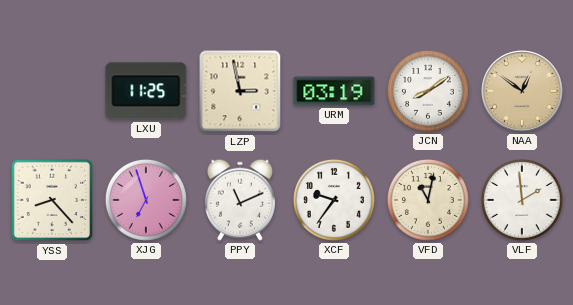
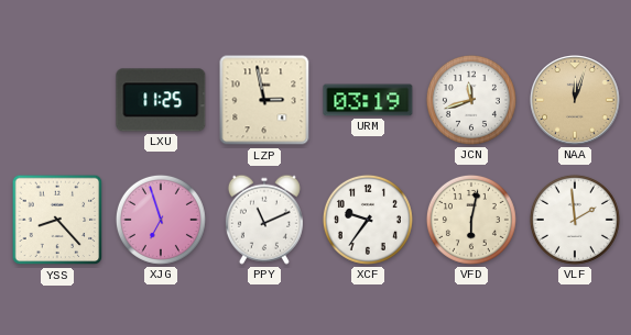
JCN: 8:09 -> 11:42 (471, 100)
NAA: 12:51 -> 12:03 (576, 101)
VFD: 11:02 -> 6:02 (471, 220)
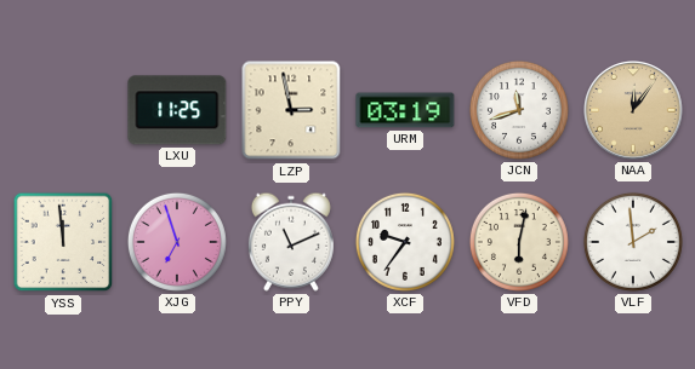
NAA: 12:03 -> 12:06 (634, 111)
YSS: 8:23 -> 11:59 (63, 242)
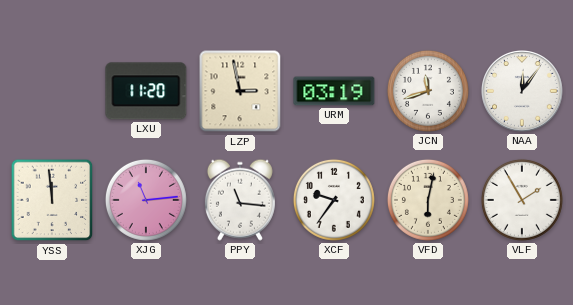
LXU: 11:25 -> 11:20 (146, 91)
NAA dial: champagne -> white (523, 92)
XJG: 6:57 -> 11:14 (146, 200)
PPY: 11:11 -> 11:16 (240, 200)
VLF: 1:59 -> 1:55 (522, 200)
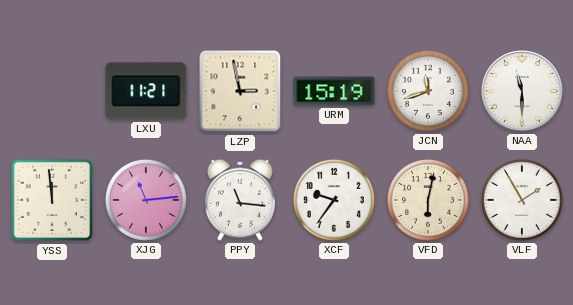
LXU: 11:20 -> 11:21 (146, 91)
URM: 03:19 -> 15:19 (334, 91)
NAA: 12:06 -> 11:30 (523, 92)
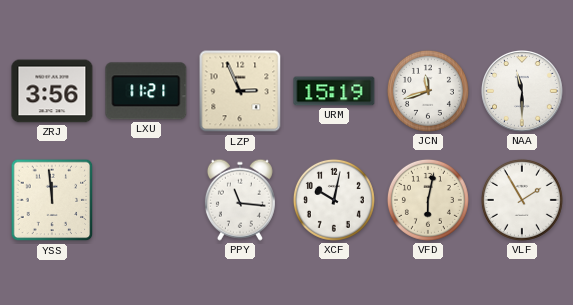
ZRJ: none -> 3:56 (52, 91)
LZP: 2:58 -> 2:56 (240, 91)
XJG: 11:14 -> none (146, 200)
XCF: 9:36 -> 10:02 (334, 200)
